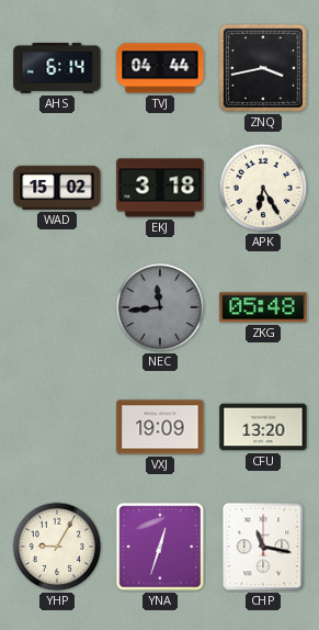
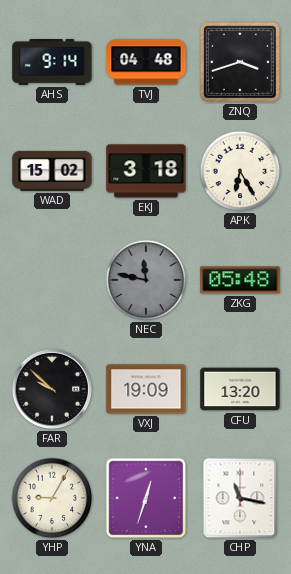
AHS: 6:14 -> 9:14 (52, 63)
TVJ: 04:44 -> 04:48 (146, 62)
ZNQ: 3:43 -> 3:42 (240, 62)
NEC: 11:44 -> 11:47 (146, 280)
FAR: none -> 9:52 (52, 389)
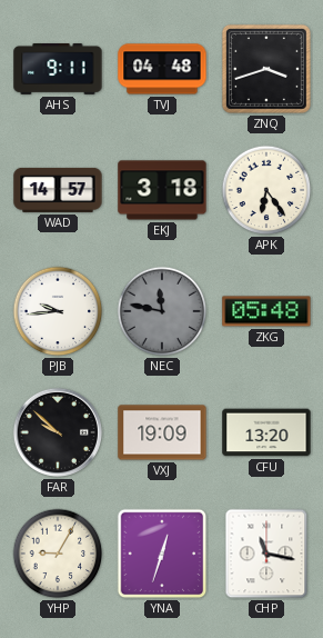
AHS: 9:14 -> 9:11 (58, 70)
WAD: 15:02 -> 14:57 (58, 190)
APK: 6:25 -> 6:24 (266, 190)
PJB: none -> 9:44 (58, 311)
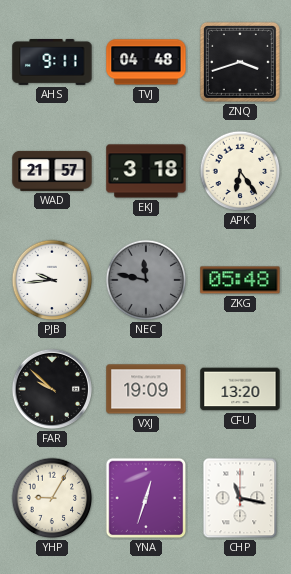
WAD: 14:57 -> 21:57 (52, 171)
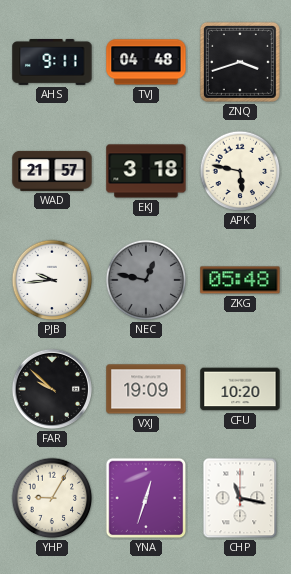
APK: 6:24 -> 5:47 (240, 171)
NEC: 11:47 -> 12:47 (146, 280)
CFU: 13:20 -> 10:20 (240, 389)
